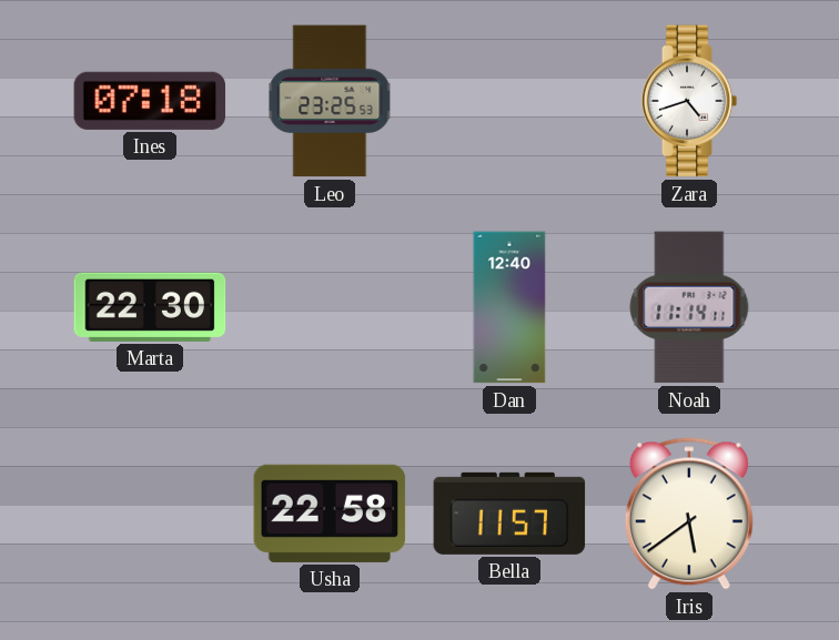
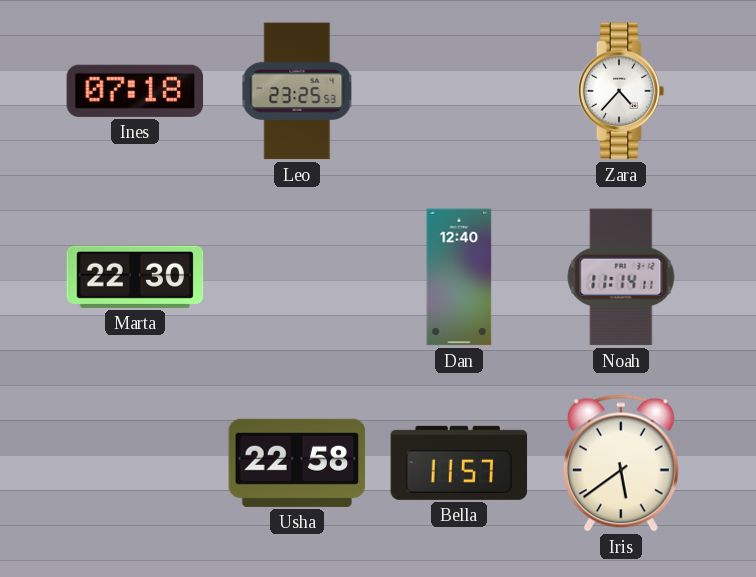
Zara: 4:42 -> 4:37 (621, 91)
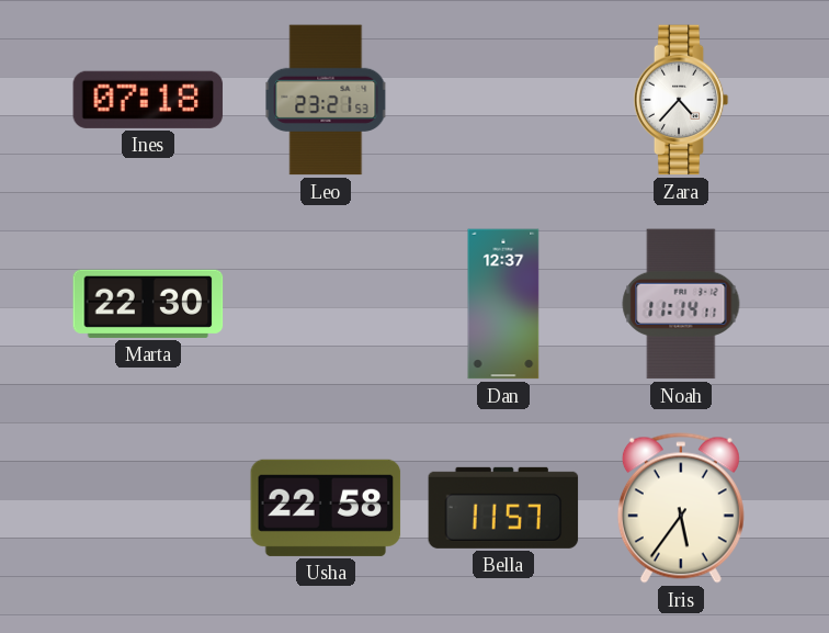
Leo: 23:25 -> 23:21 (326, 100)
Dan: 12:40 -> 12:37 (503, 304)
Iris: 5:39 -> 5:36 (681, 508)
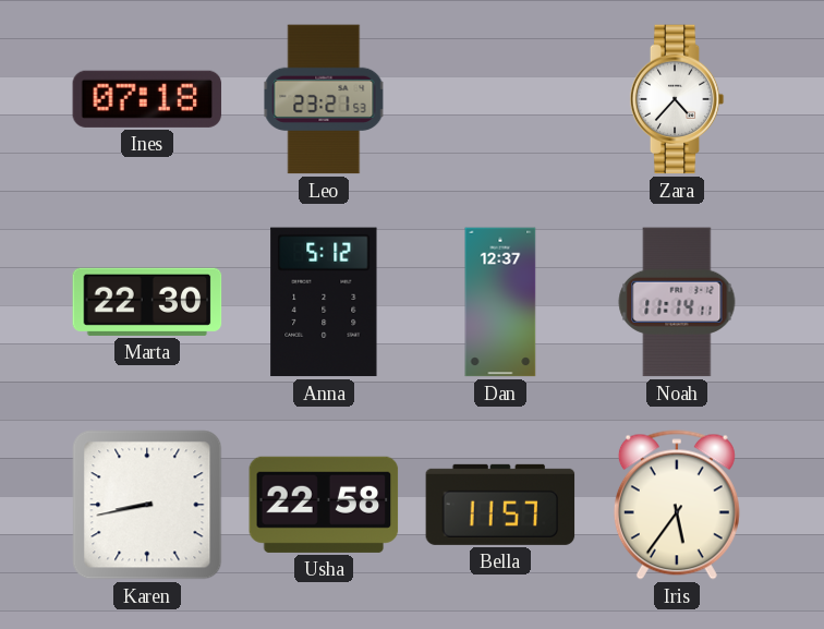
Anna: none -> 5:12 (324, 302)
Karen: none -> 8:43 (147, 505)
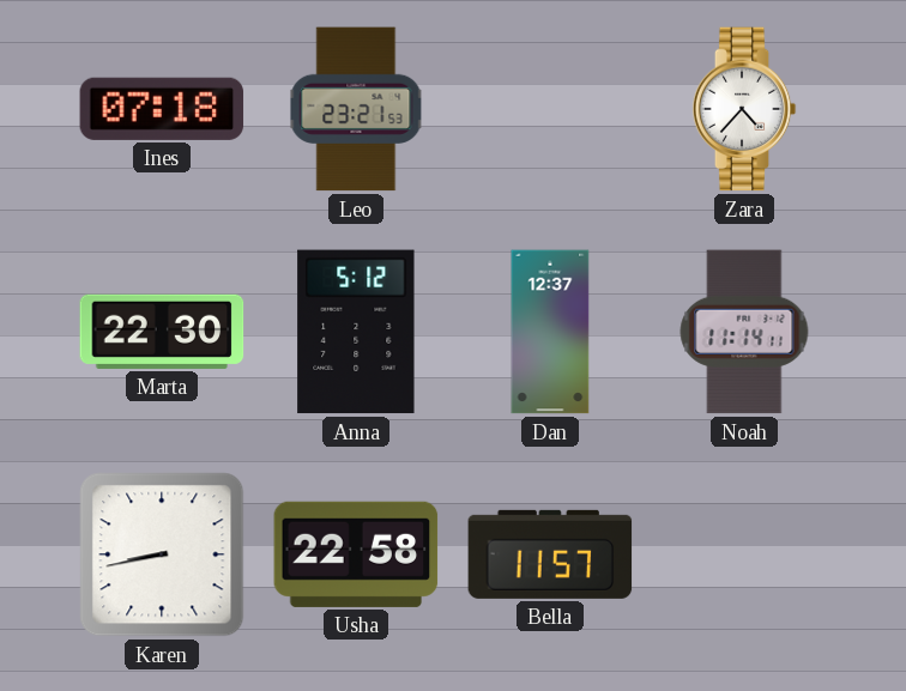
Iris: 5:36 -> none (677, 505)
